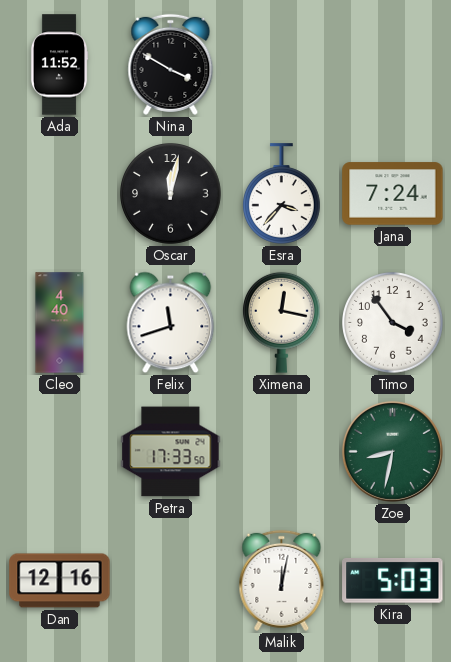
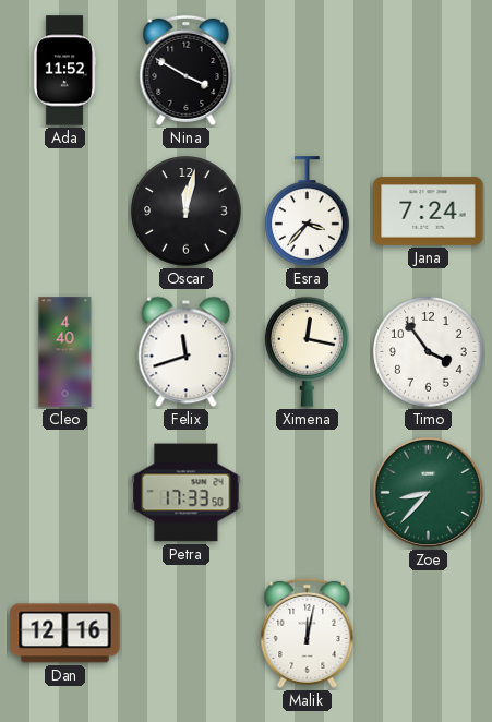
Zoe: 8:32 -> 8:37 (428, 492)
Kira: 5:03 -> none (393, 581)
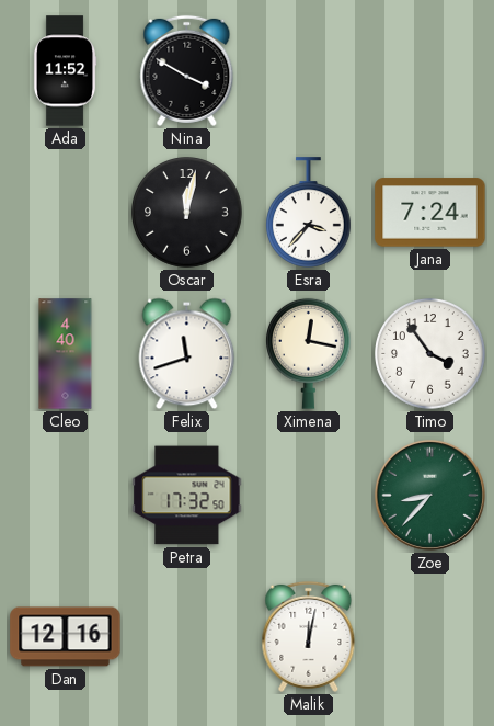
Petra: 17:33 -> 17:32 (187, 496)
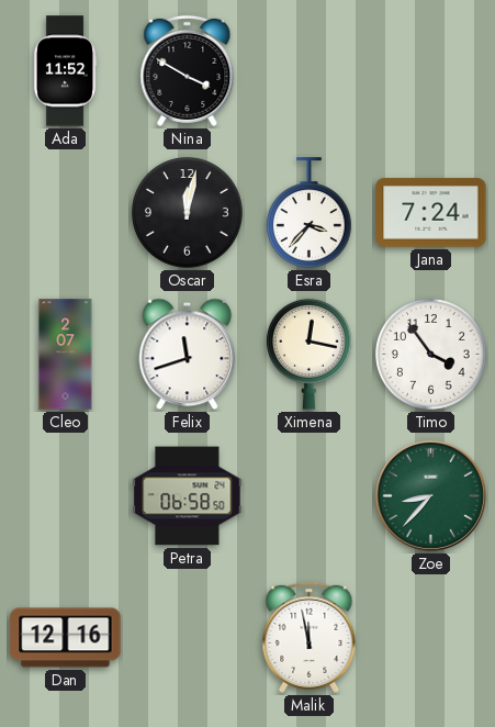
Cleo: 4:40 -> 2:07 (66, 355)
Petra: 17:32 -> 06:58 (188, 496)
Malik: 12:02 -> 11:58 (310, 637)
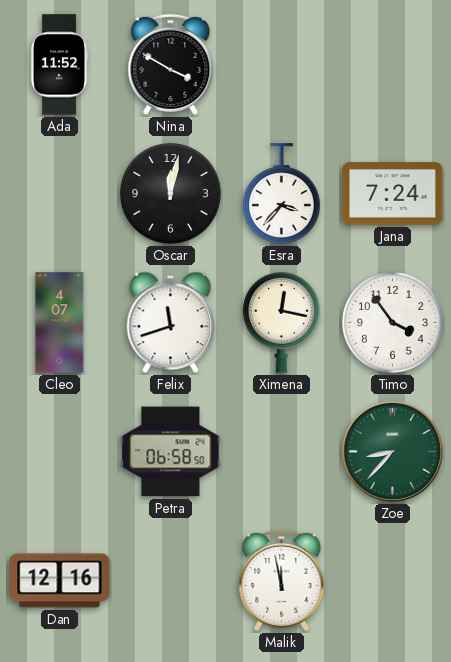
Cleo: 2:07 -> 4:07 (60, 323)
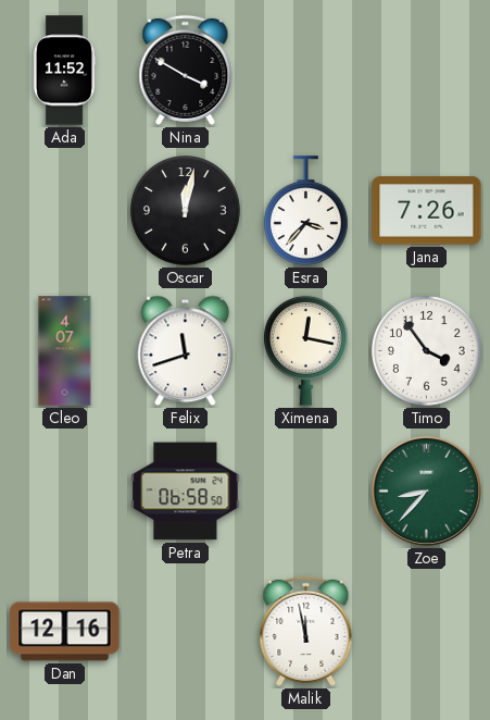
Jana: 7:24 -> 7:26 (427, 211)
